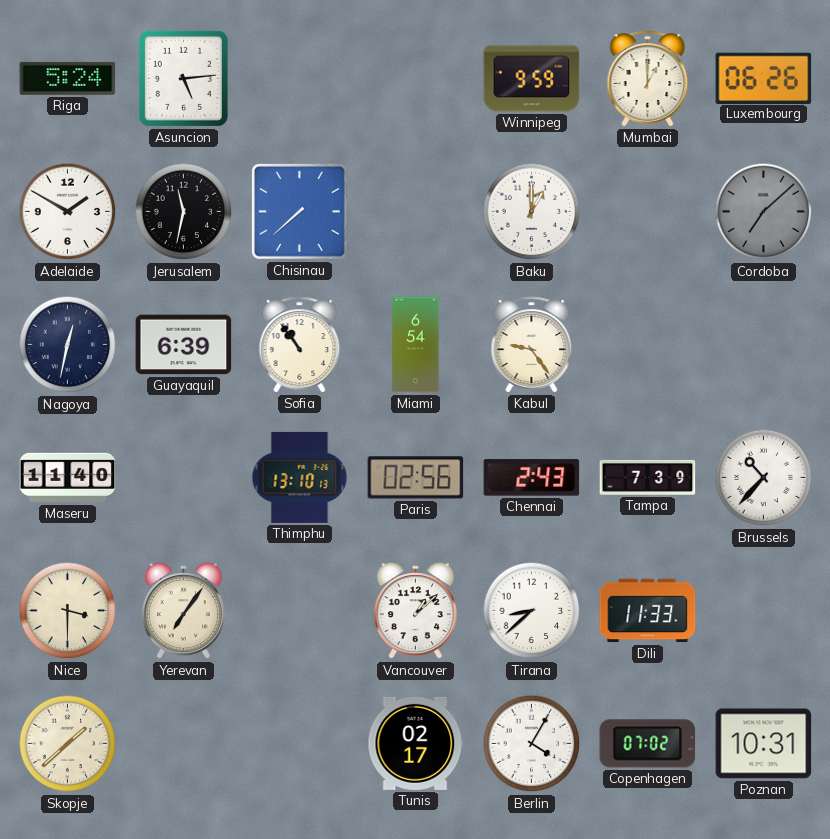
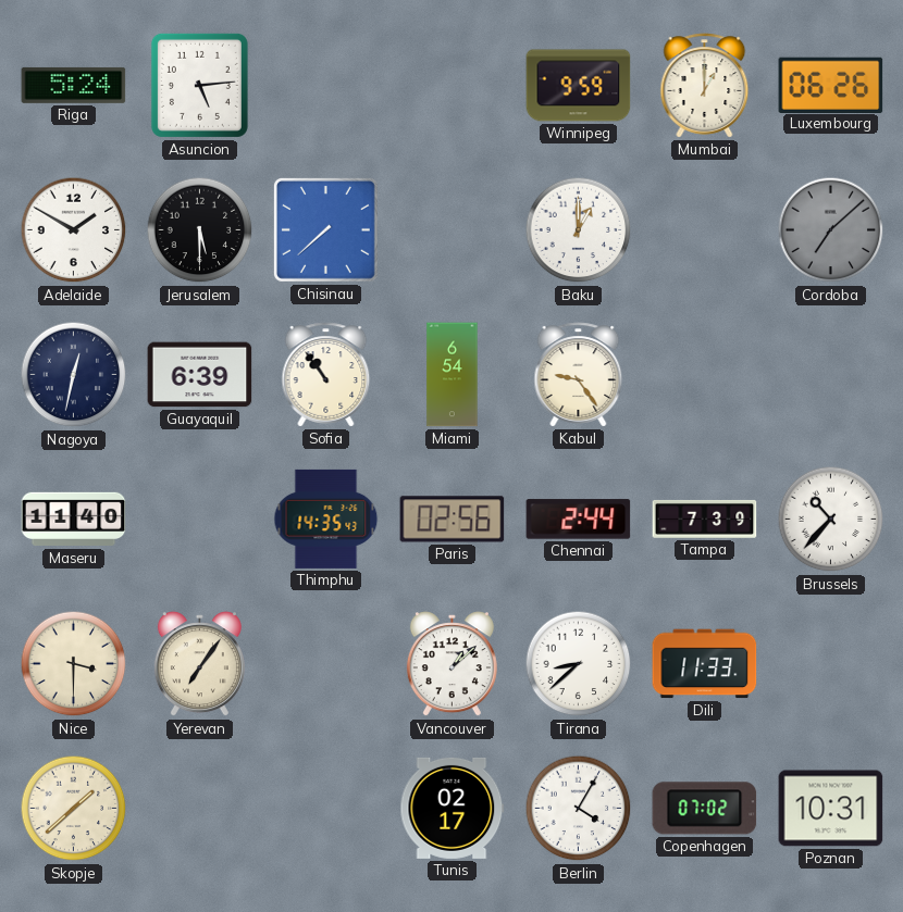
Jerusalem: 11:32 -> 5:30 (200, 230)
Thimphu: 13:10 -> 14:35 (326, 519)
Chennai: 2:43 -> 2:44 (579, 520)
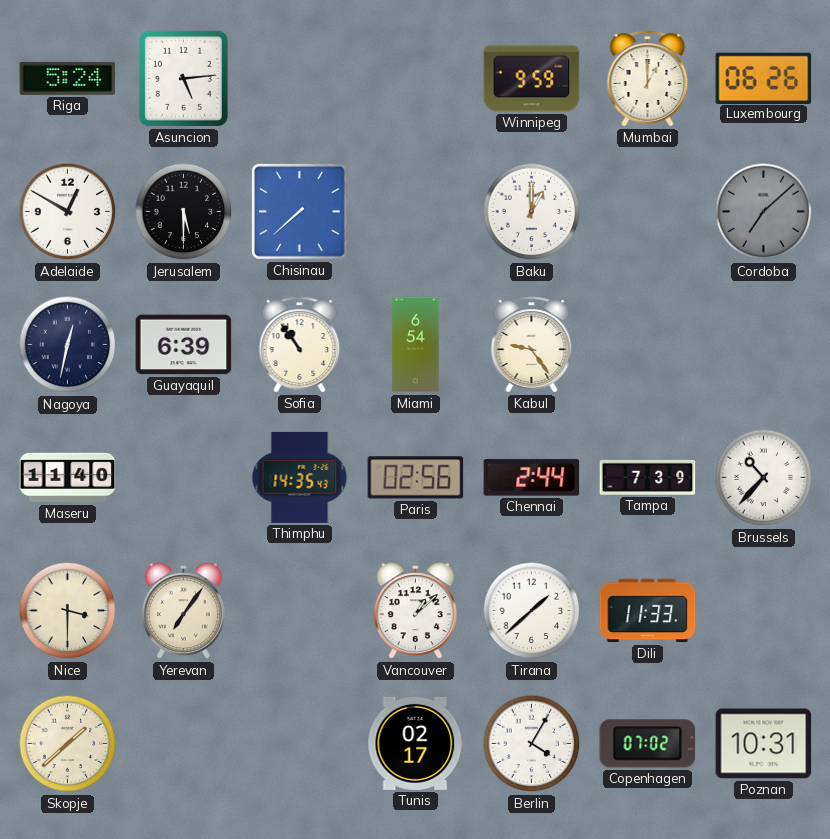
Adelaide: 1:50 -> 12:50 (68, 212)
Tirana: 8:38 -> 1:38 (532, 611)
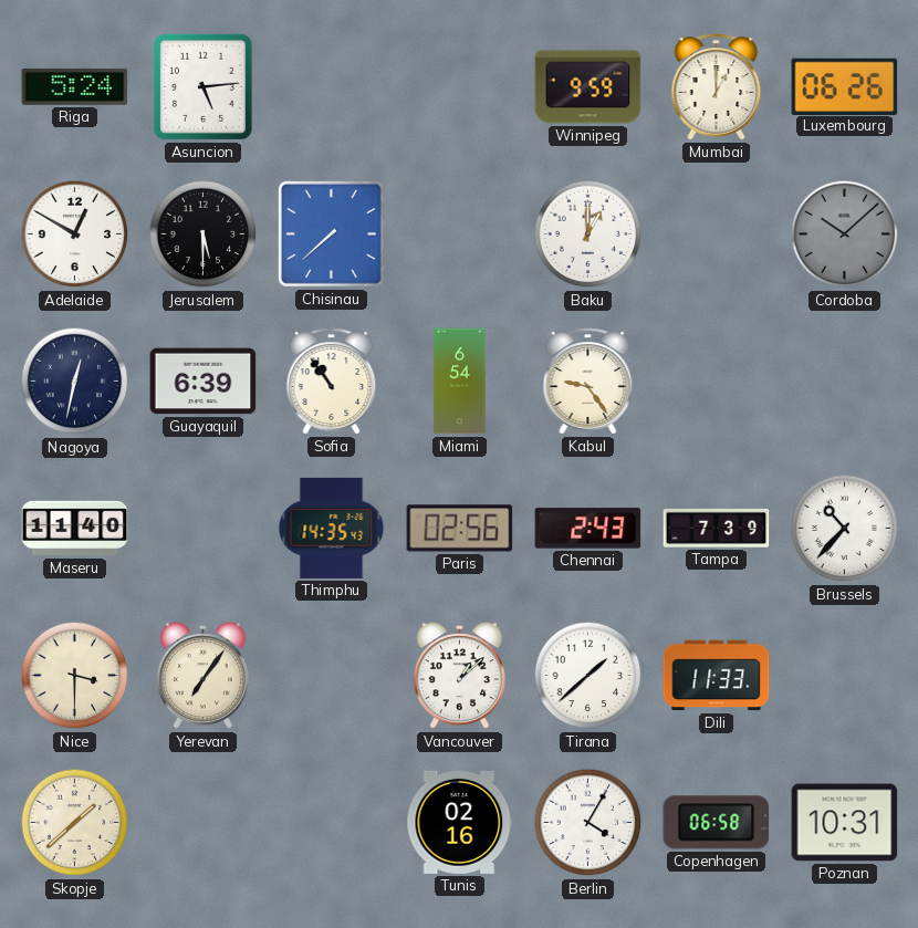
Cordoba: 7:08 -> 10:08 (845, 234)
Chennai: 2:44 -> 2:43 (588, 529)
Tunis: 02:17 -> 02:16 (460, 822)
Copenhagen: 07:02 -> 06:58 (717, 823)
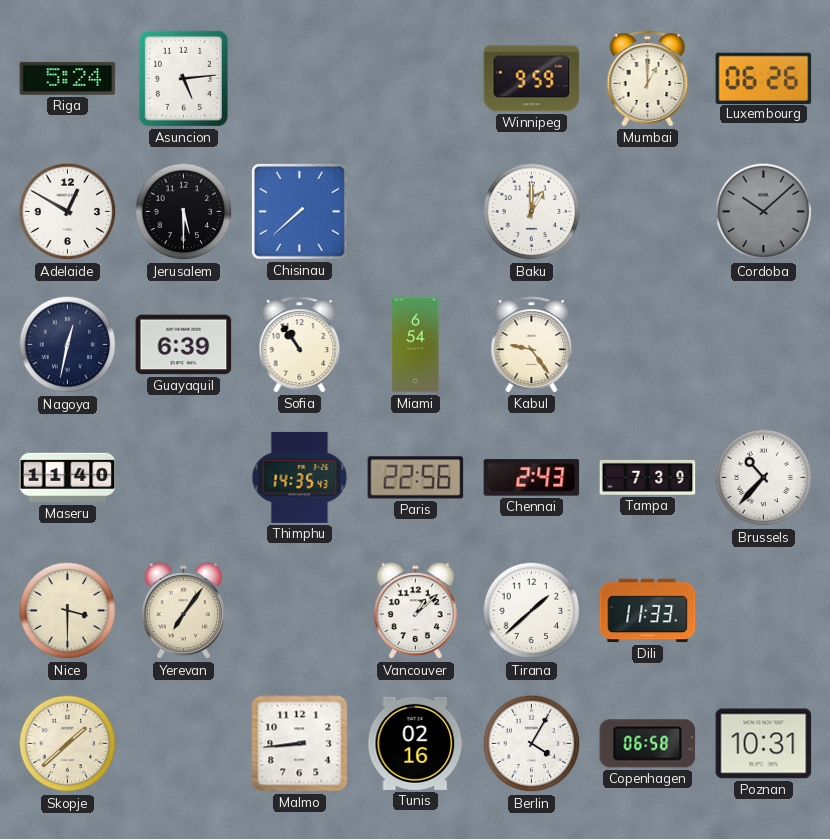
Paris: 02:56 -> 22:56 (416, 478)
Malmo: none -> 8:44 (300, 744)
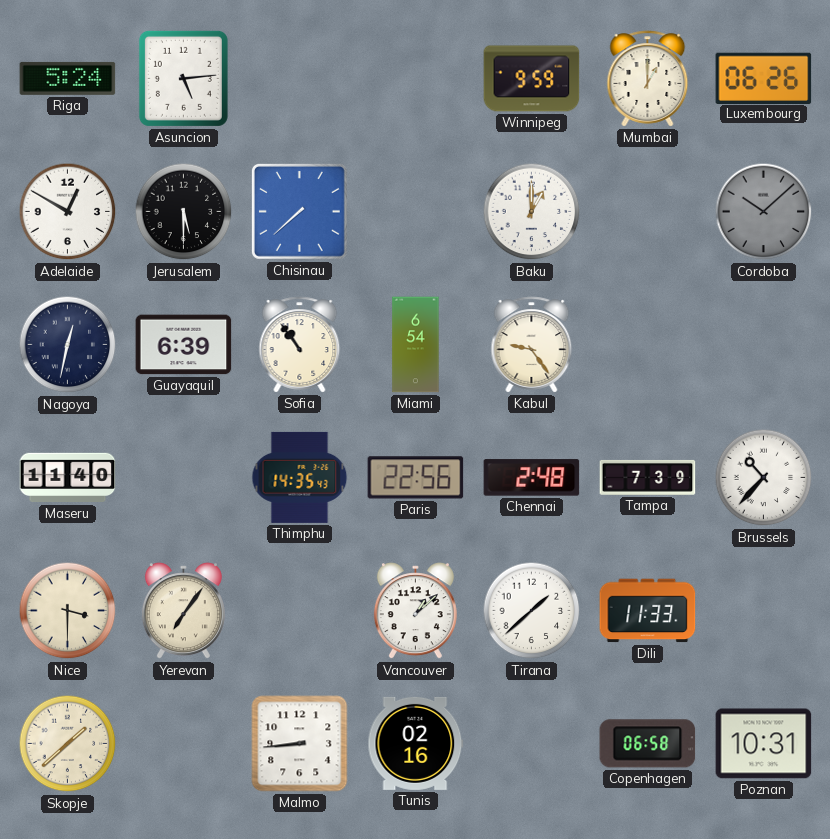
Chennai: 2:43 -> 2:48 (532, 478)
Berlin: 4:05 -> none (532, 744)
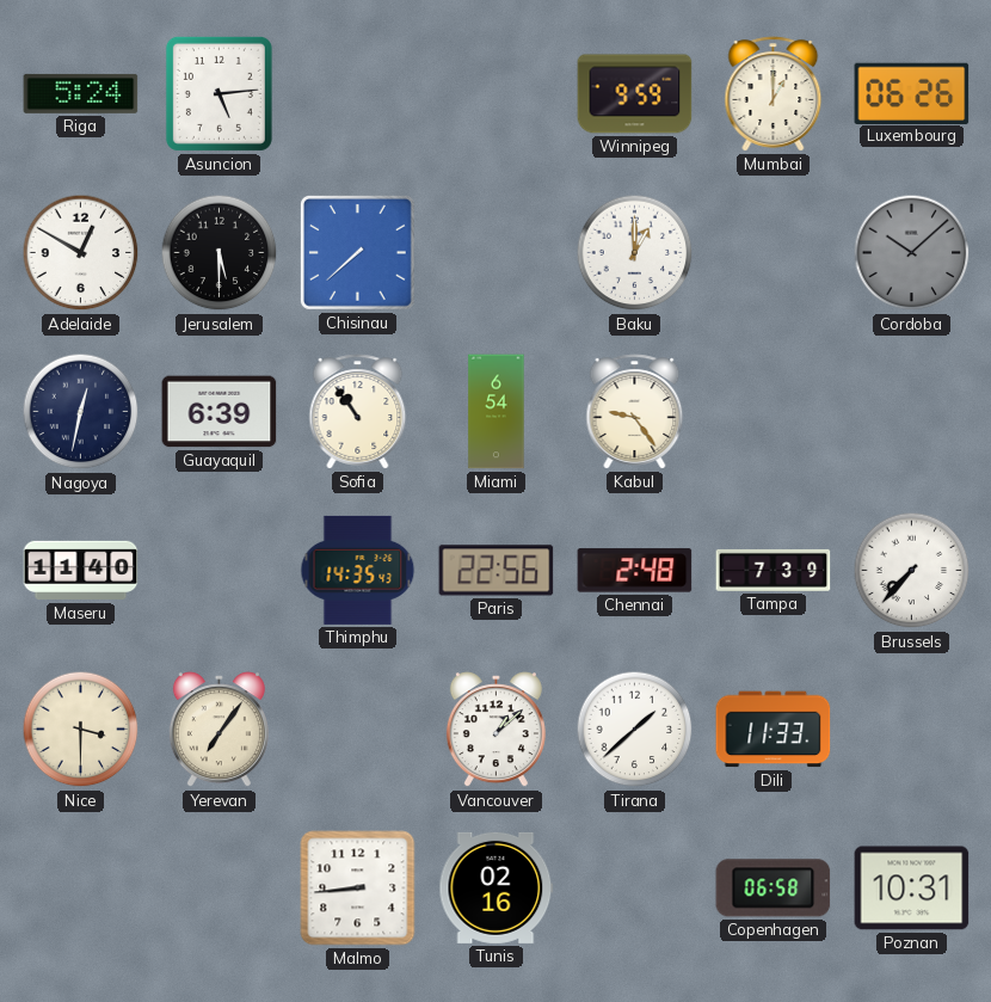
Brussels: 10:37 -> 7:37 (912, 571)
Skopje: 1:38 -> none (68, 744)
